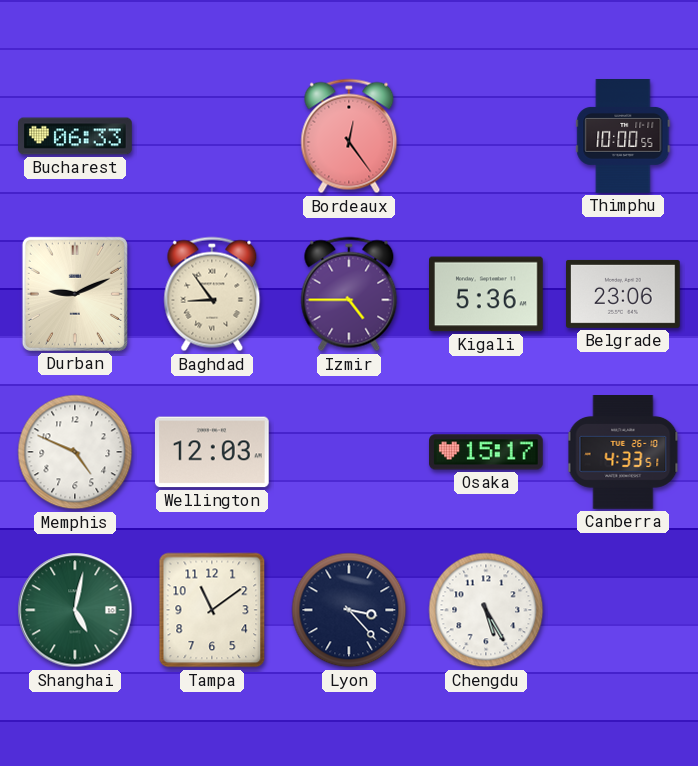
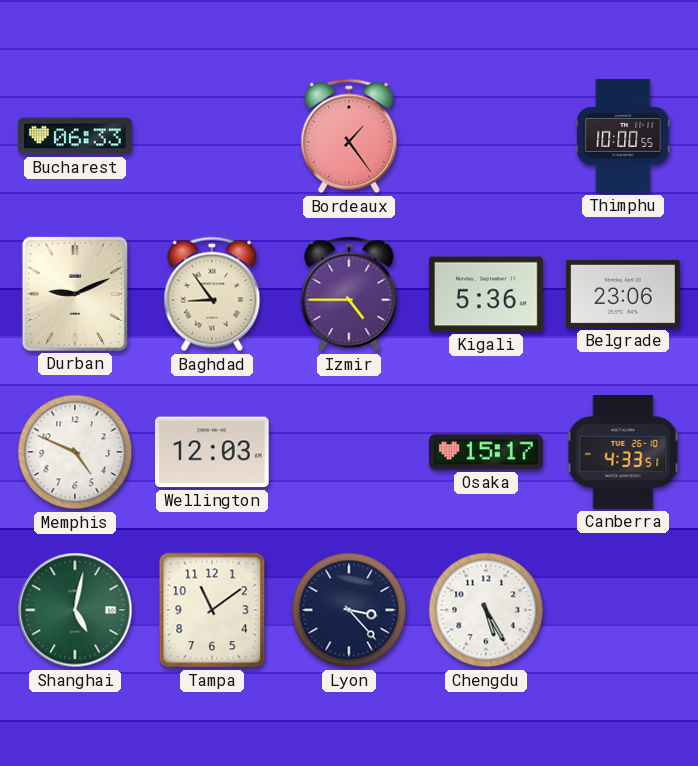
Bordeaux: 12:24 -> 1:24 (349, 136)
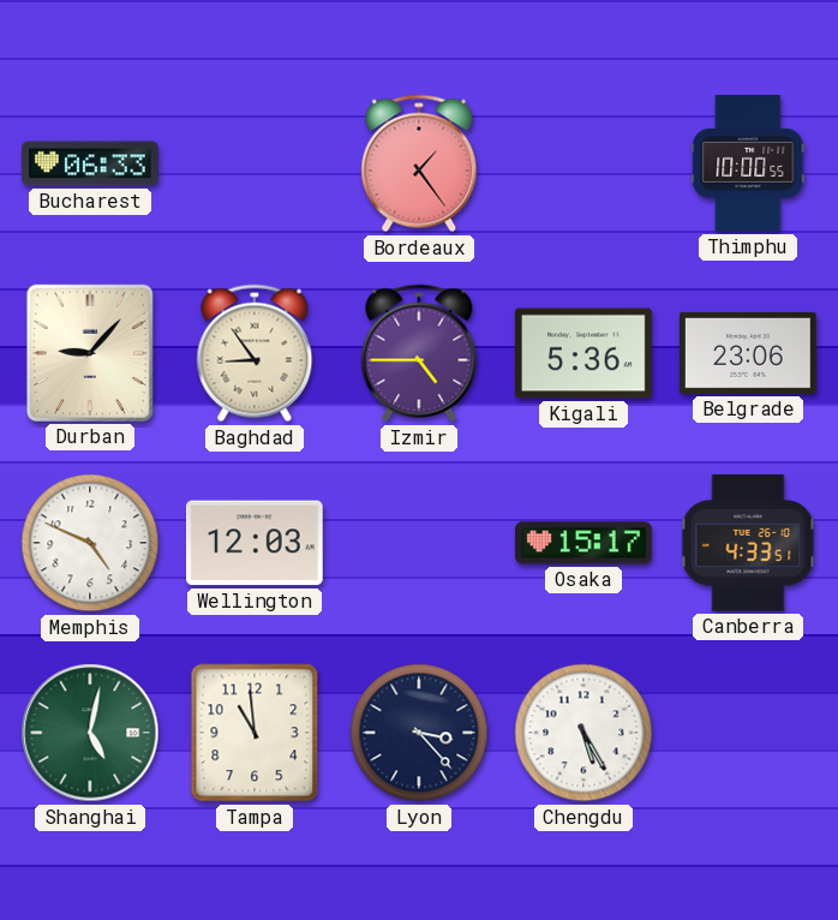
Durban: 9:11 -> 9:07 (90, 353)
Tampa: 11:09 -> 10:59 (255, 733)
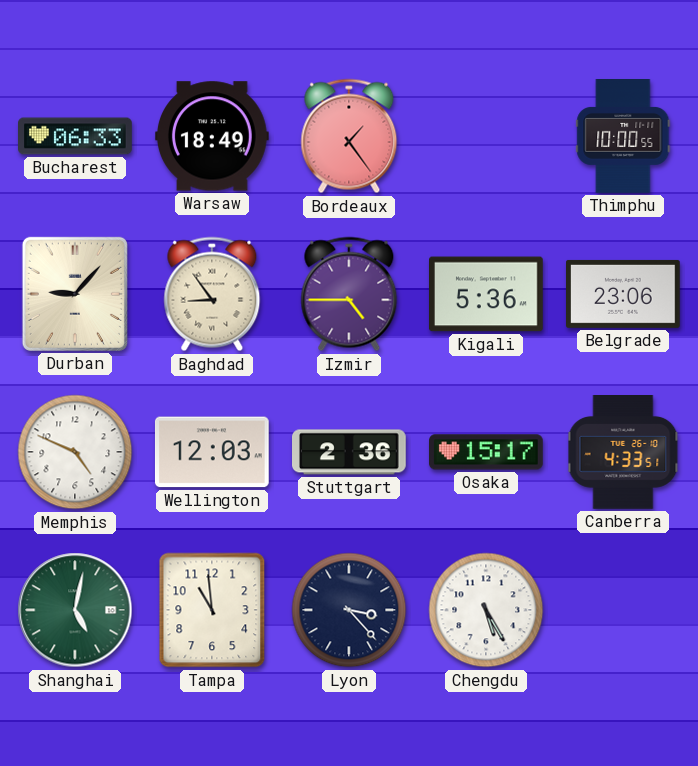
Warsaw: none -> 18:49 (212, 136)
Stuttgart: none -> 2:36 (350, 452)
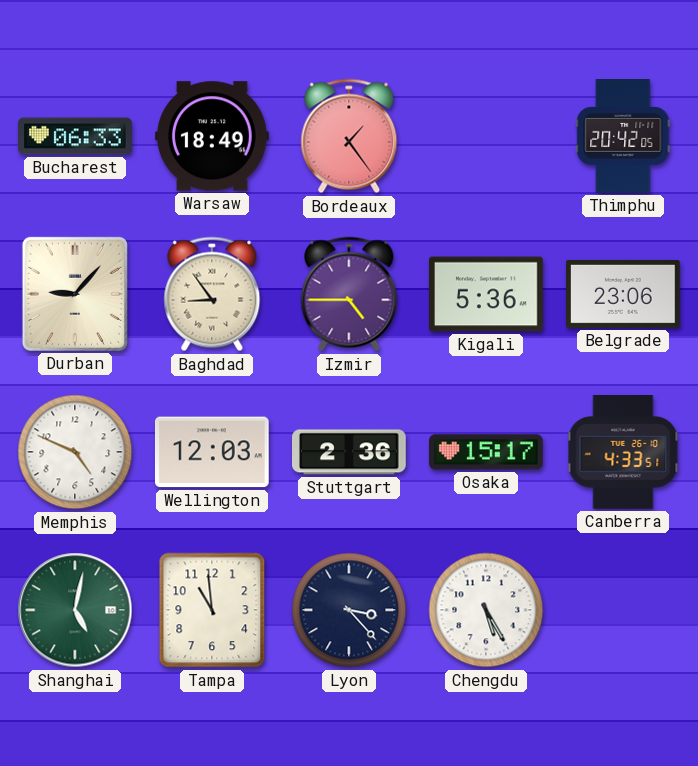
Thimphu: 10:00 -> 20:42 (623, 137)
